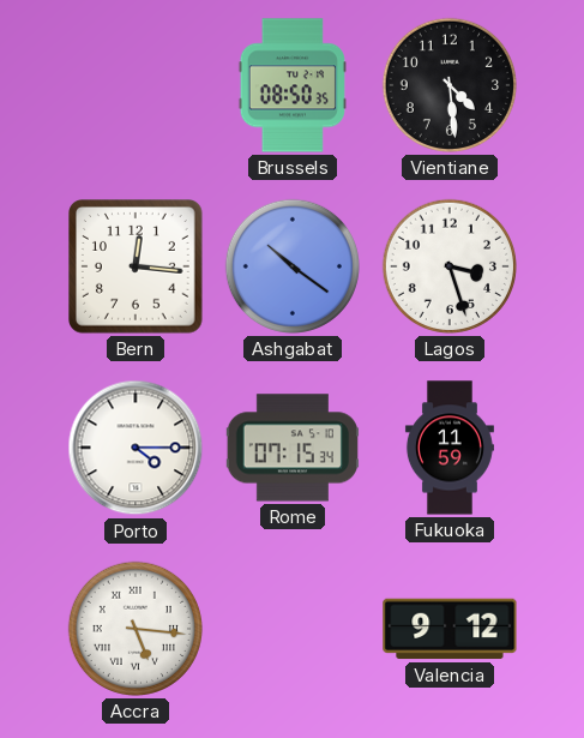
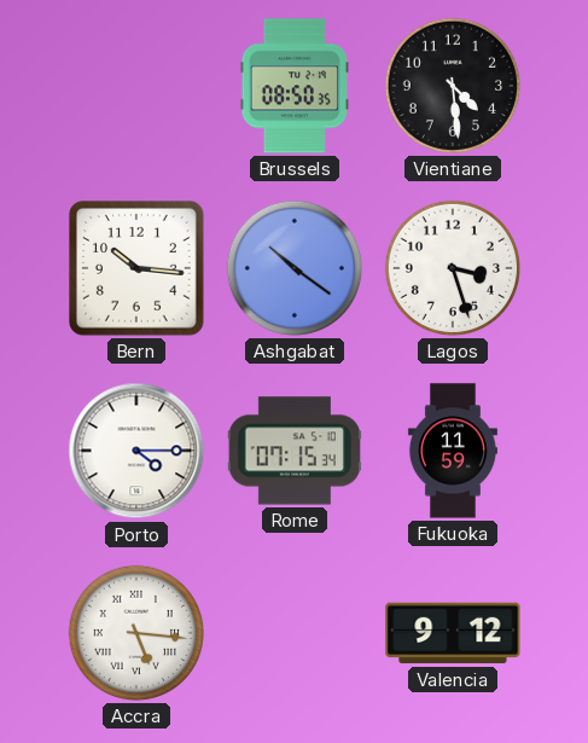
Bern: 12:16 -> 10:16 (138, 269)
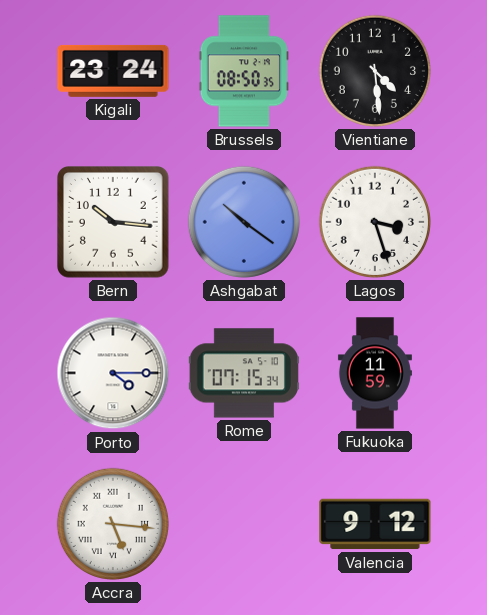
Kigali: none -> 23:24 (113, 71)
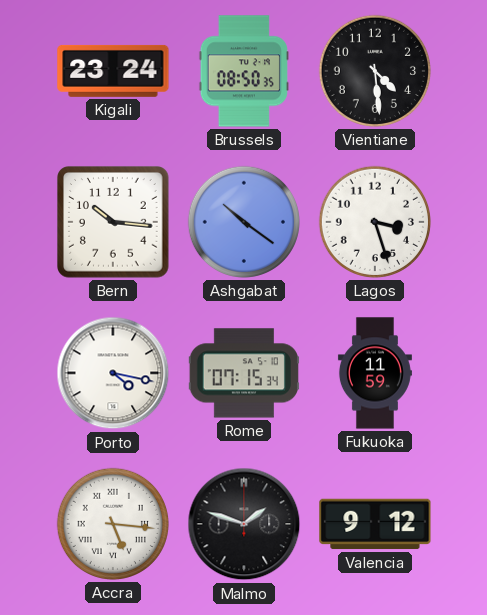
Porto: 4:15 -> 4:17 (113, 373)
Malmo: none -> 1:48 (244, 524)
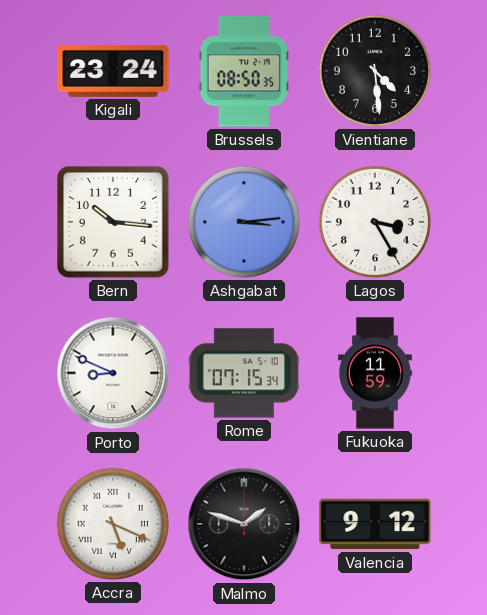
Ashgabat: 10:21 -> 3:14 (243, 222)
Lagos: 3:27 -> 3:25 (374, 222)
Porto: 4:17 -> 8:49 (113, 373)
Accra: 5:16 -> 5:19 (112, 524)
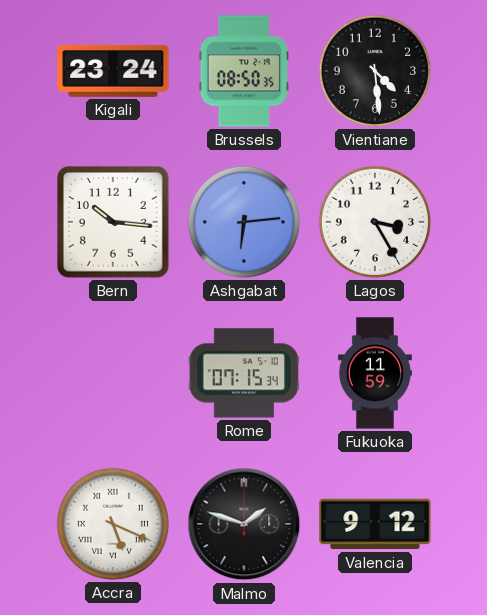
Ashgabat: 3:14 -> 6:14 (243, 222)
Porto: 8:49 -> none (113, 373)
